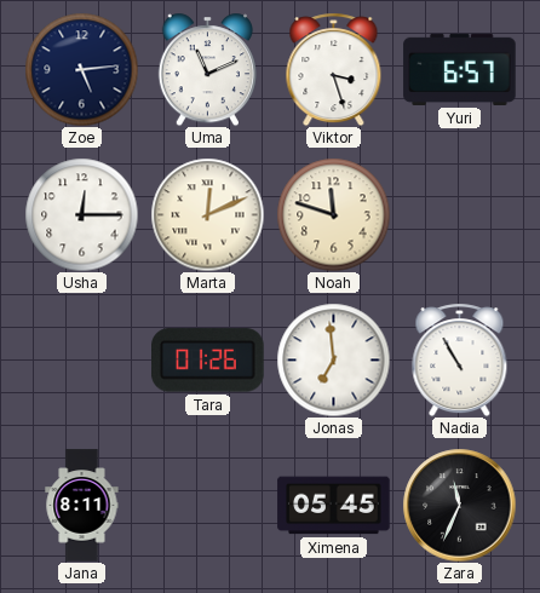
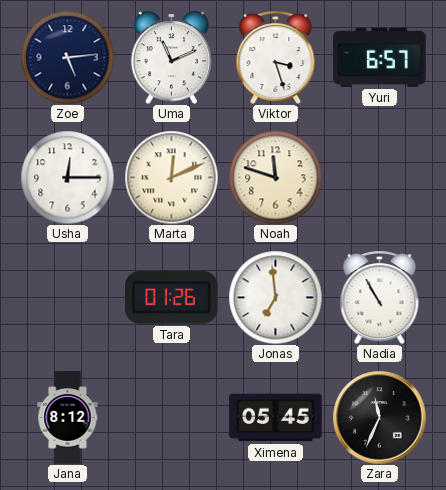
Jana: 8:11 -> 8:12 (68, 418)
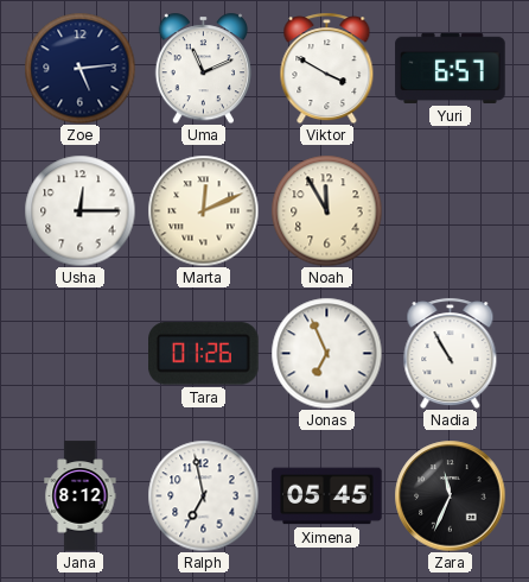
Viktor: 3:27 -> 3:50 (327, 68)
Noah: 11:48 -> 11:55 (326, 210)
Jonas: 6:59 -> 6:56 (326, 353)
Ralph: none -> 6:58 (203, 495)
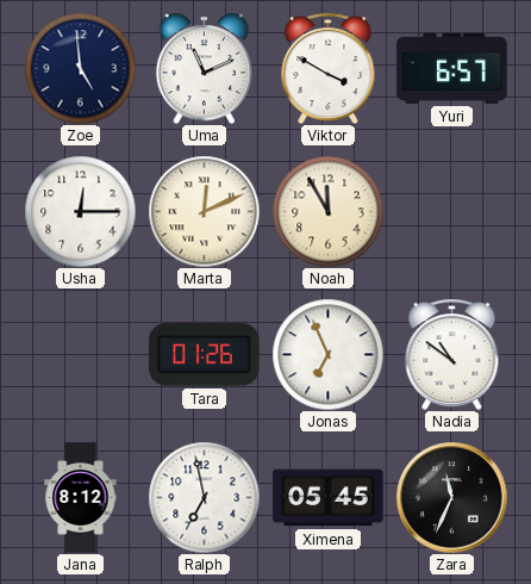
Zoe: 5:14 -> 4:59 (80, 68)
Nadia: 10:55 -> 10:51 (452, 354)
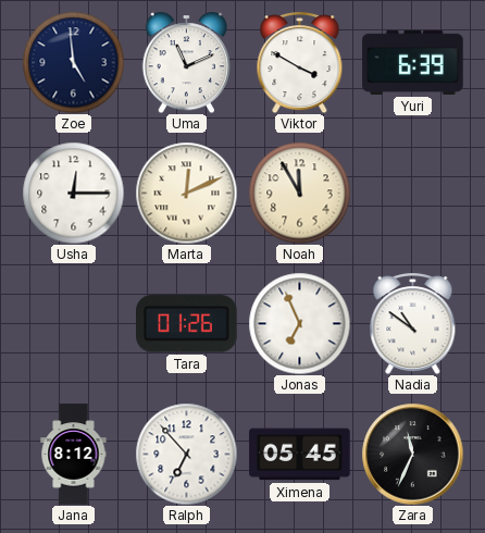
Yuri: 6:57 -> 6:39 (413, 62)
Ralph: 6:58 -> 6:53 (186, 454)
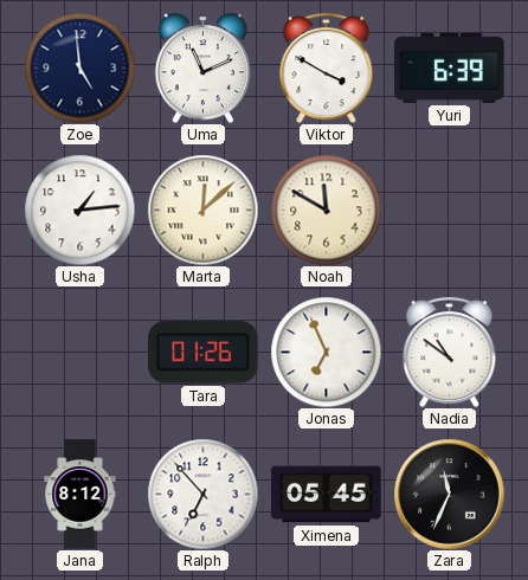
Usha: 12:15 -> 1:14 (79, 210)
Marta: 12:11 -> 12:08 (202, 210)
Noah: 11:55 -> 11:50 (326, 210)
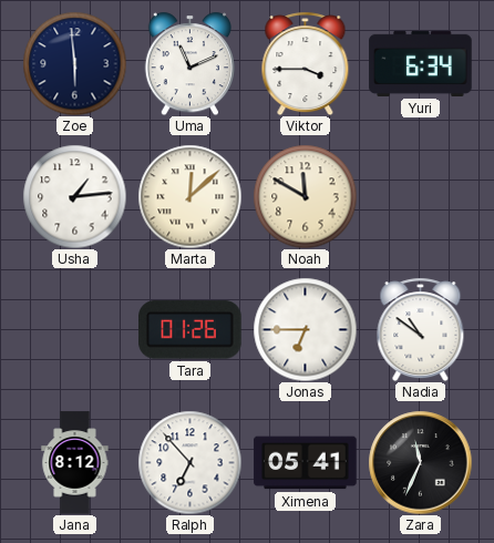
Zoe: 4:59 -> 5:59 (74, 63)
Viktor: 3:50 -> 3:45 (306, 63)
Yuri: 6:39 -> 6:34 (421, 63)
Jonas: 6:56 -> 6:45 (305, 329)
Ximena: 05:45 -> 05:41 (306, 463)
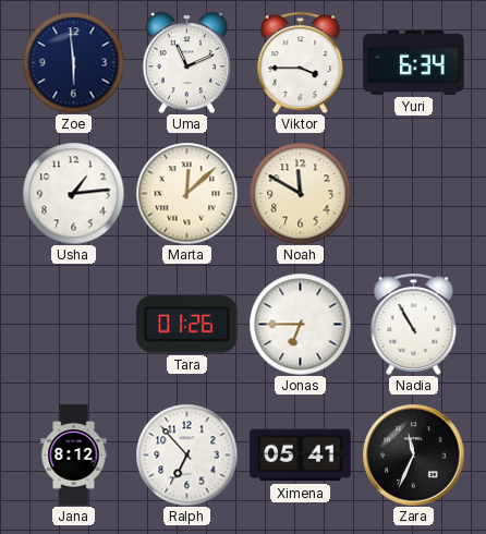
Nadia: 10:51 -> 10:55 (414, 324)
